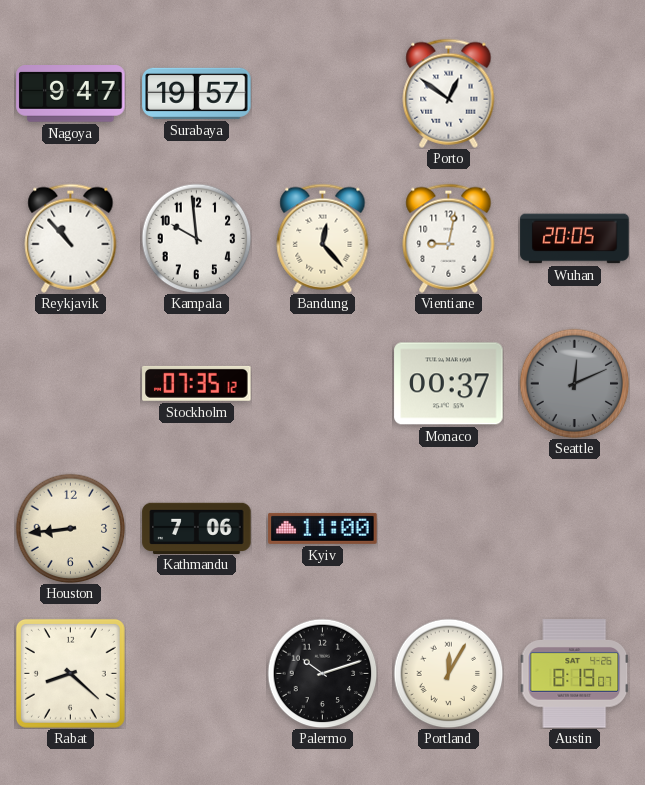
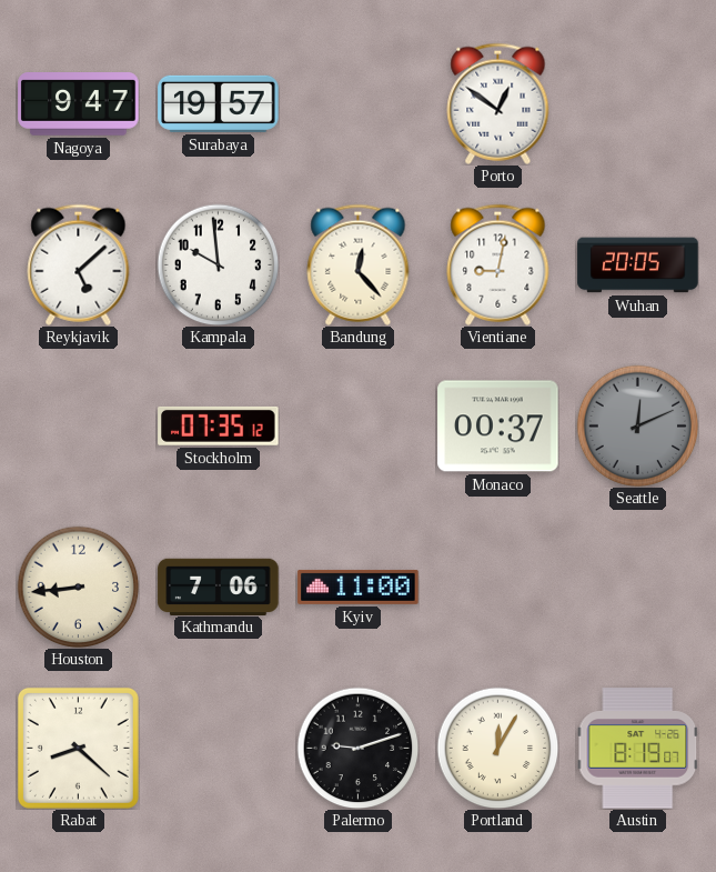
Reykjavik: 10:53 -> 5:08 (79, 264)
Palermo: 10:12 -> 9:12 (357, 748)
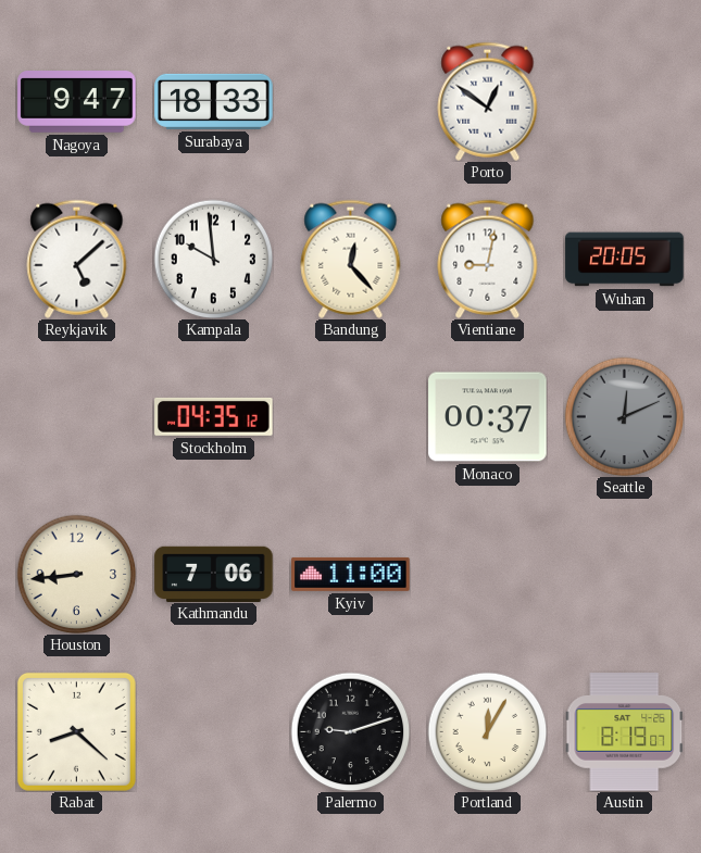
Surabaya: 19:57 -> 18:33 (214, 101)
Stockholm: 07:35 -> 04:35 (214, 416)
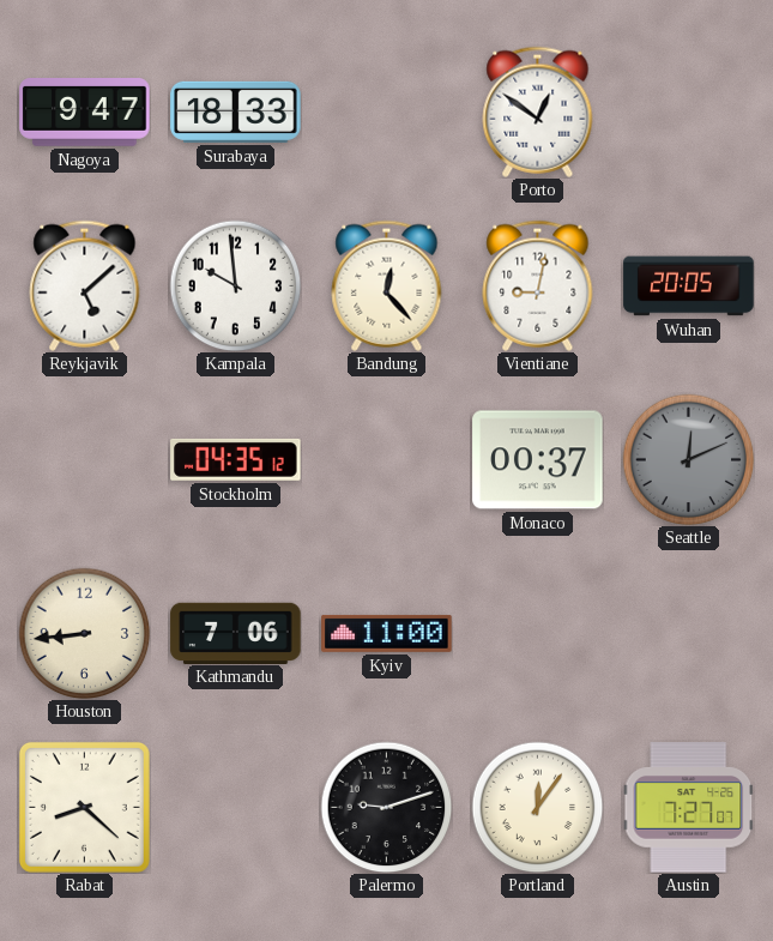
Portland: 12:05 -> 12:06 (537, 807)
Austin: 8:19 -> 7:27 (688, 808)
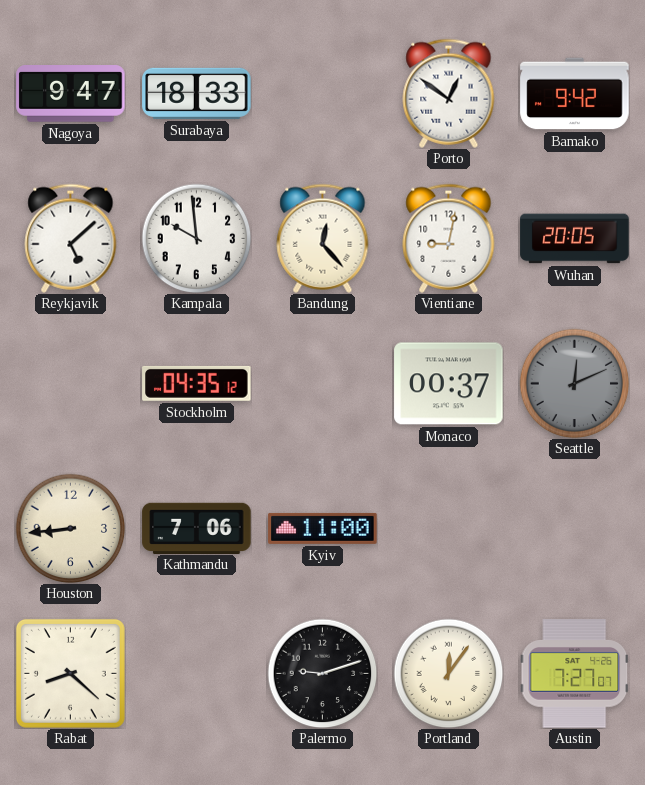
Bamako: none -> 9:42 (575, 94)
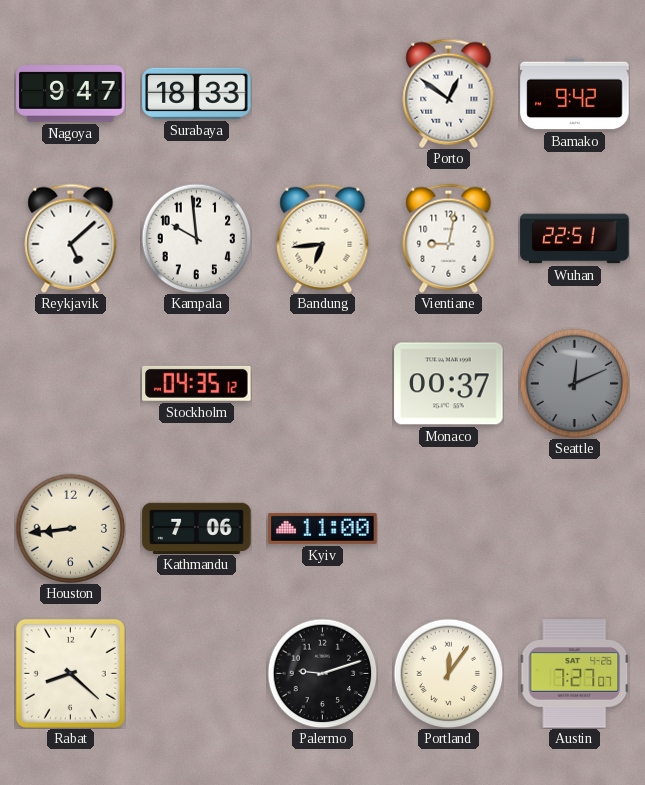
Bandung: 12:23 -> 6:44 (323, 238)
Wuhan: 20:05 -> 22:51 (575, 239)
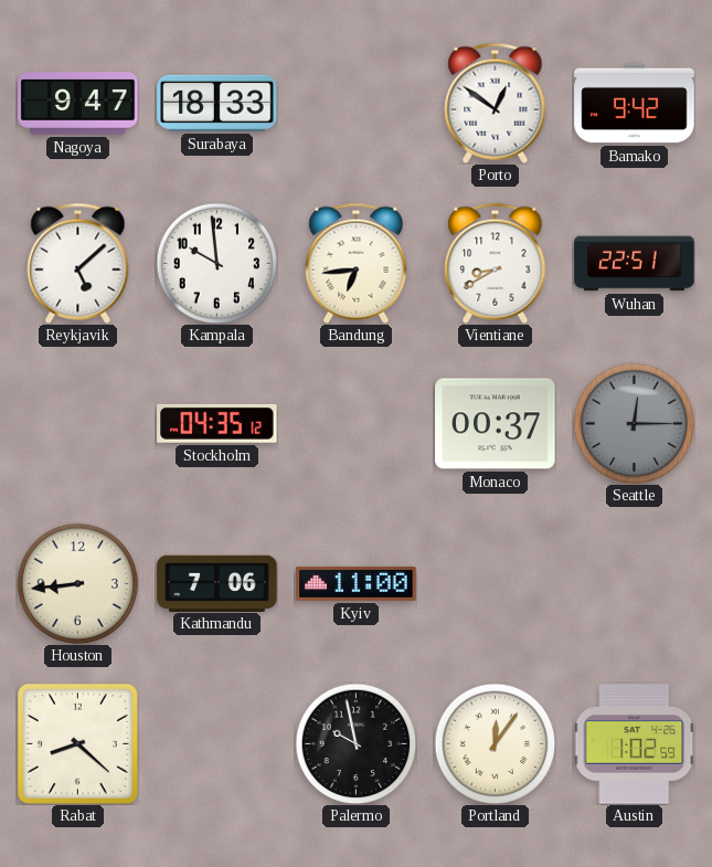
Vientiane: 9:02 -> 8:40 (496, 263)
Seattle: 12:11 -> 12:15 (634, 423)
Palermo: 9:12 -> 9:58 (355, 743)
Austin: 7:27 -> 1:02 (634, 744)
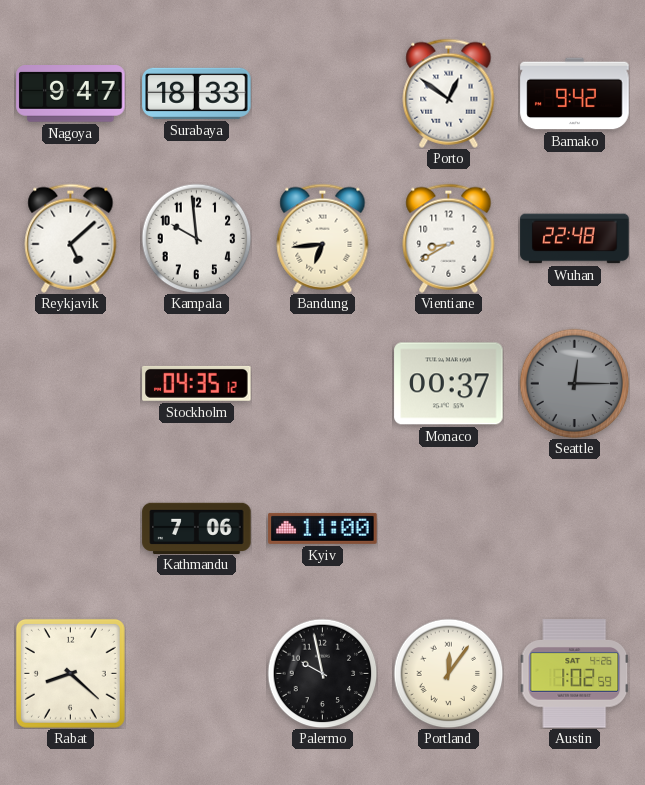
Wuhan: 22:51 -> 22:48 (575, 239)
Houston: 8:44 -> none (77, 583)
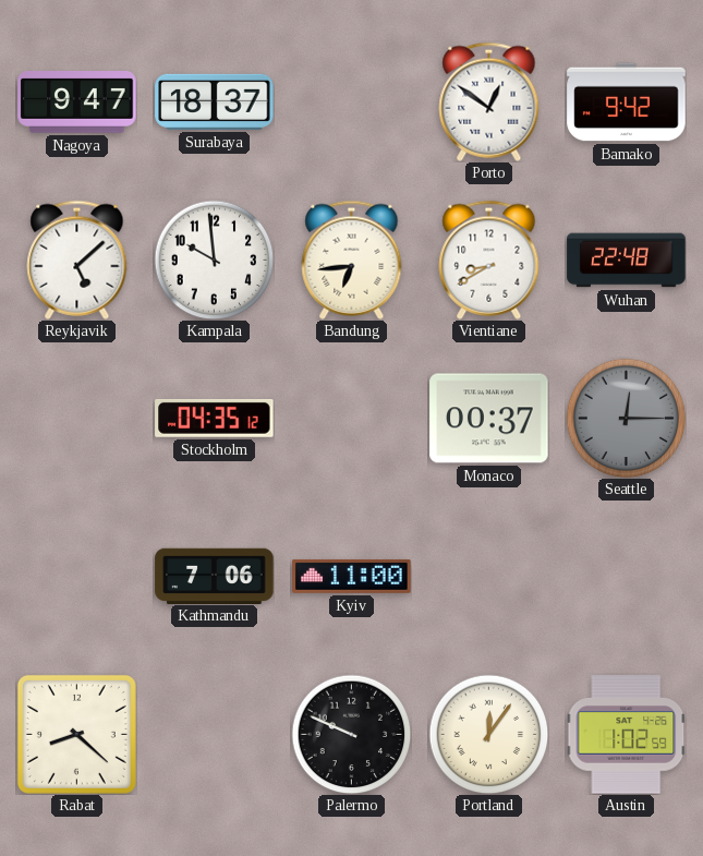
Surabaya: 18:33 -> 18:37 (215, 101)
Palermo: 9:58 -> 9:49 (351, 734)
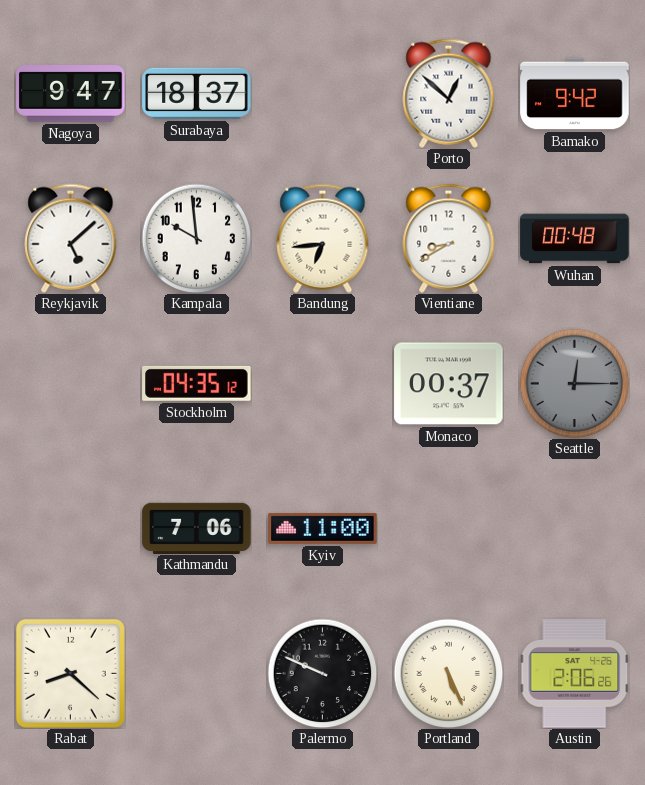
Porto: 12:51 -> 12:52 (449, 93)
Wuhan: 22:48 -> 00:48 (575, 239)
Portland: 12:06 -> 5:26 (448, 673)
Austin: 1:02 -> 2:06 (574, 674)
